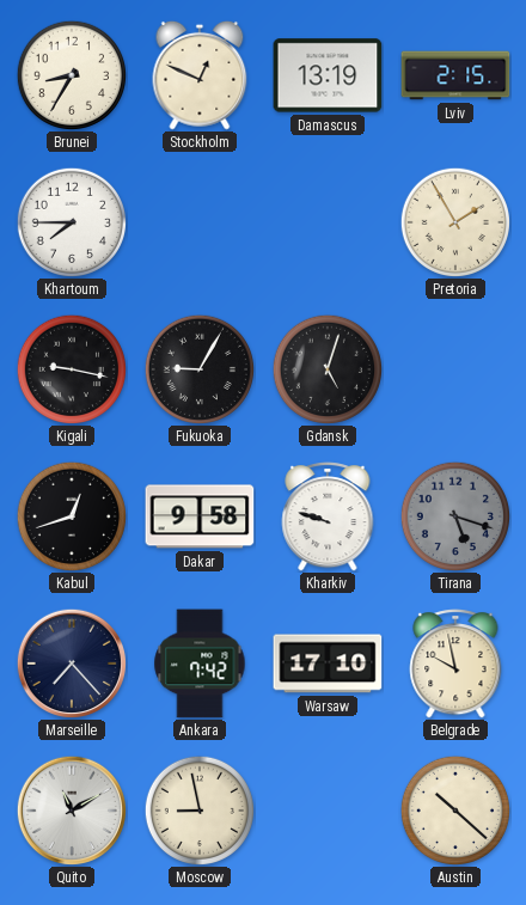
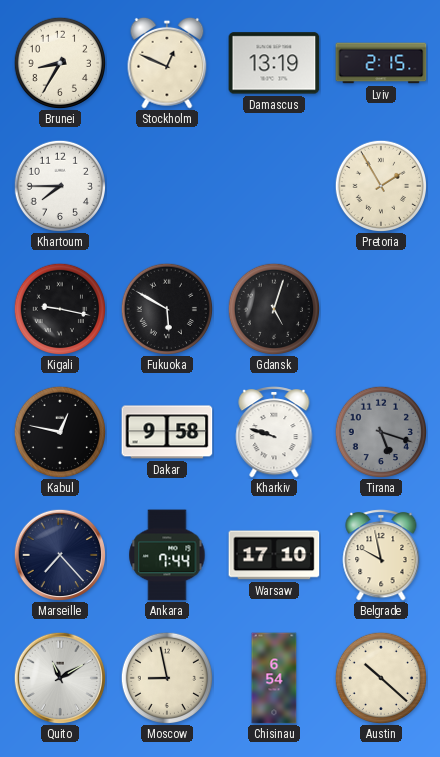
Fukuoka: 9:05 -> 5:50 (166, 308)
Kabul: 12:42 -> 12:47 (59, 431)
Ankara: 7:42 -> 7:44 (167, 555)
Chisinau: none -> 6:54 (274, 678)
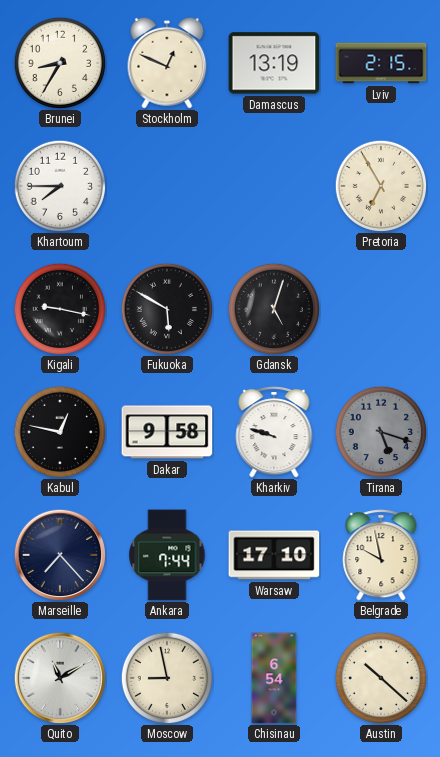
Pretoria: 1:55 -> 6:55 (380, 185)
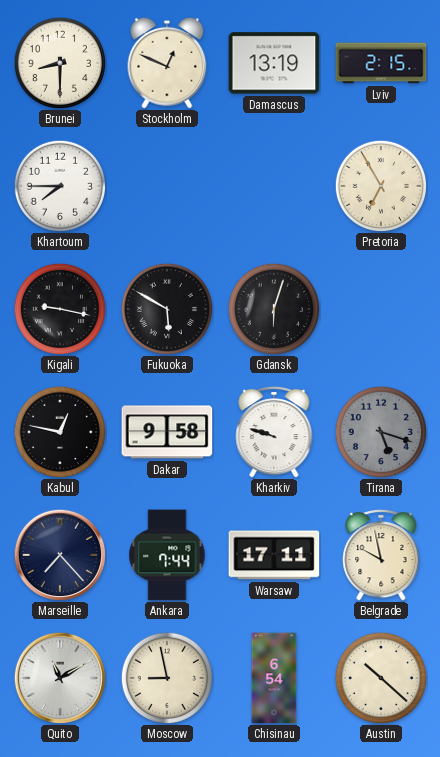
Brunei: 8:35 -> 8:30 (59, 62)
Gdansk: 5:03 -> 6:03 (273, 308)
Warsaw: 17:10 -> 17:11 (274, 555)
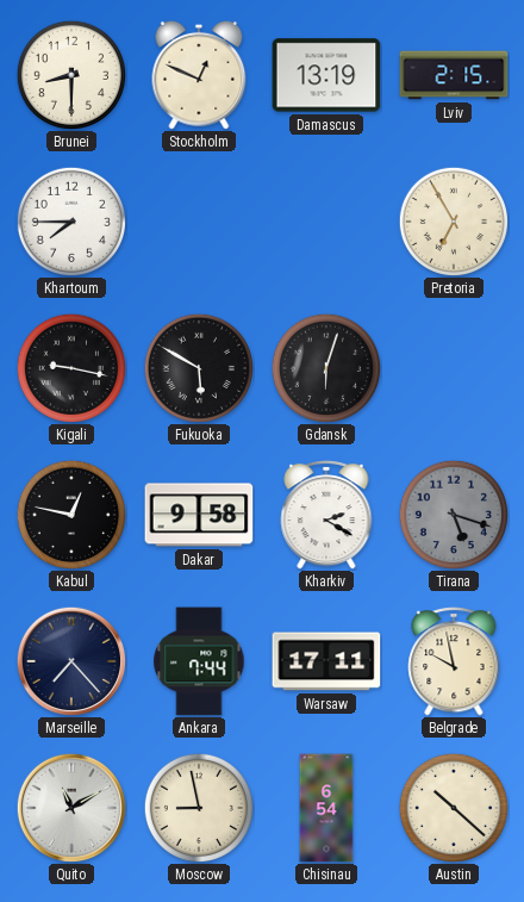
Kharkiv: 9:48 -> 2:20 (326, 516)
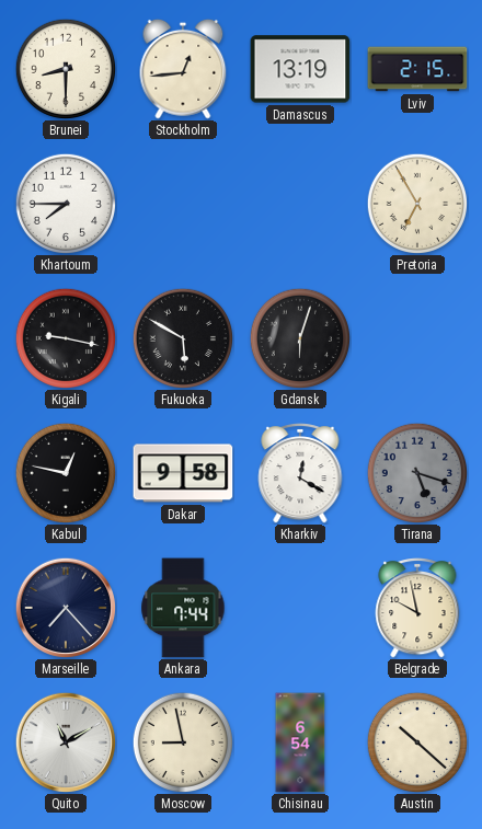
Stockholm: 12:49 -> 12:44 (183, 69)
Kharkiv: 2:20 -> 12:20 (300, 474)
Warsaw: 17:11 -> none (326, 661)
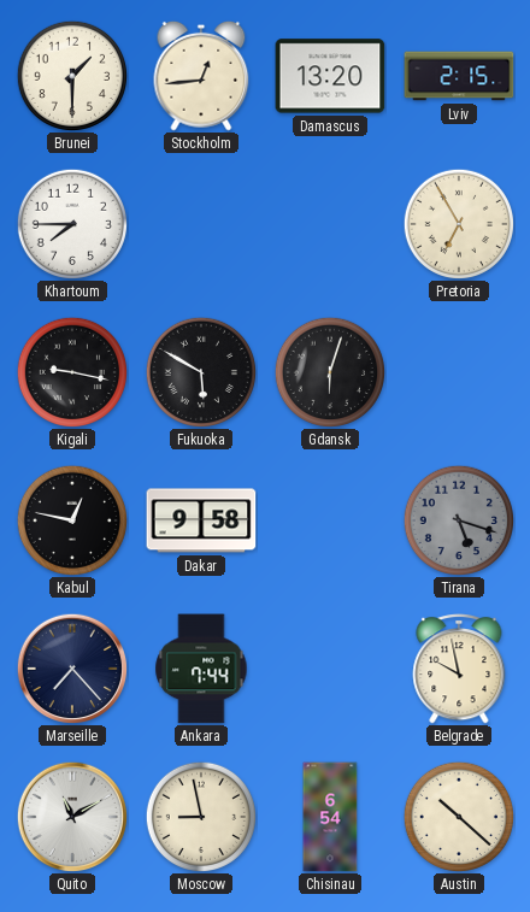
Brunei: 8:30 -> 1:30 (71, 75)
Damascus: 13:19 -> 13:20 (330, 76)
Kharkiv: 12:20 -> none (300, 474)
